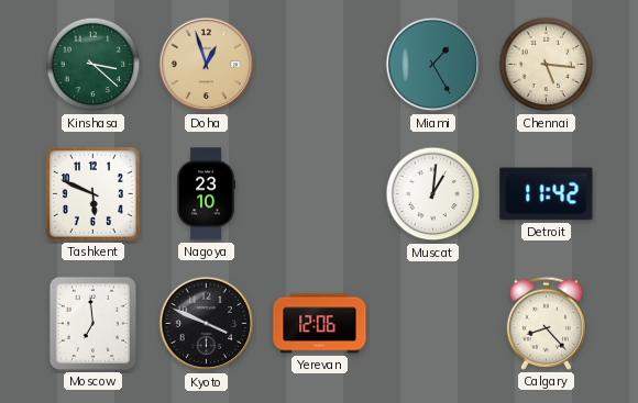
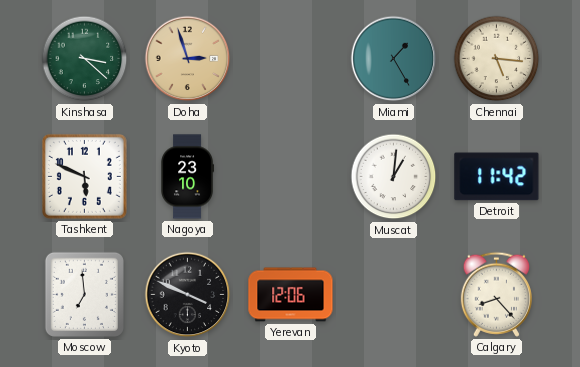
Doha: 12:57 -> 2:57 (188, 59)
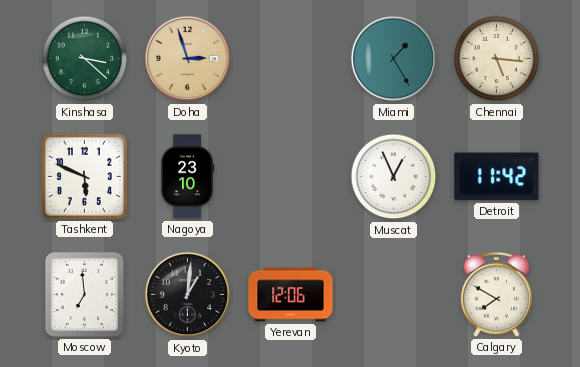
Muscat: 1:01 -> 12:56 (394, 177)
Kyoto: 3:49 -> 1:01 (188, 295)
Calgary: 8:23 -> 7:50 (496, 294)
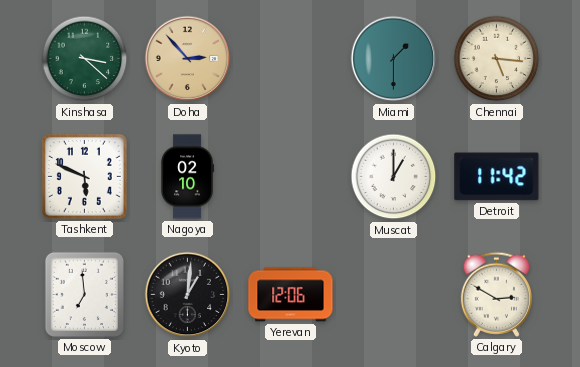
Doha: 2:57 -> 2:53 (188, 59)
Miami: 1:25 -> 1:30 (394, 59)
Nagoya: 23:10 -> 02:10 (187, 177)
Muscat: 12:56 -> 1:00 (394, 177)
Calgary: 7:50 -> 2:50 (496, 294)
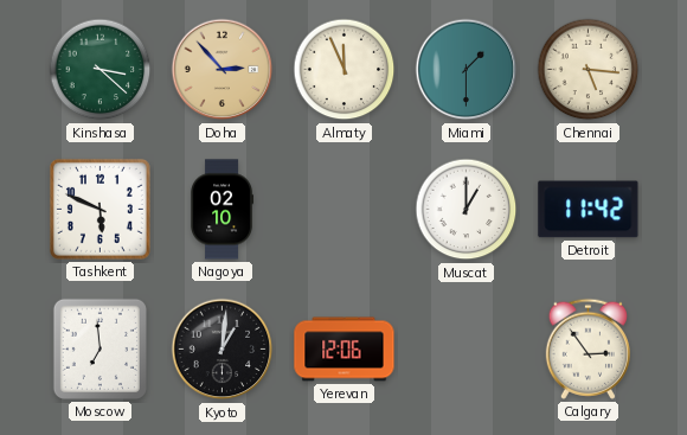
Almaty: none -> 11:56 (345, 70)
Calgary: 2:50 -> 2:54 (588, 348)
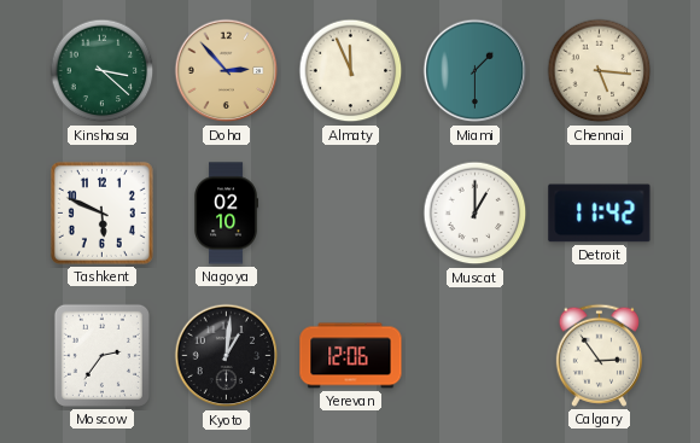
Moscow: 6:59 -> 2:36 (101, 355)
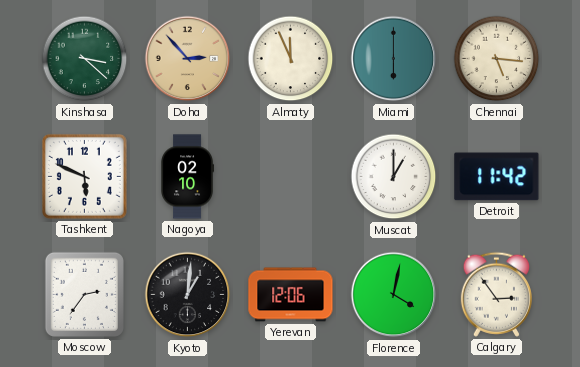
Miami: 1:30 -> 6:00 (394, 59)
Florence: none -> 4:02 (394, 295)
